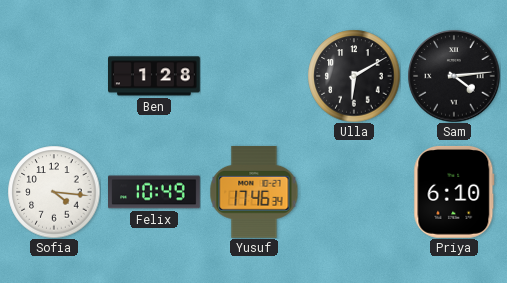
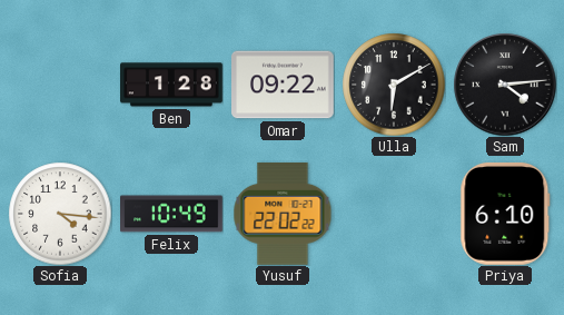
Omar: none -> 09:22 (284, 85)
Yusuf: 17:46 -> 22:02 (283, 214)
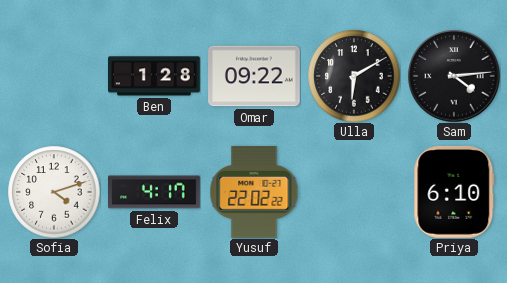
Sofia: 4:16 -> 4:12 (54, 192)
Felix: 10:49 -> 4:17 (155, 192)
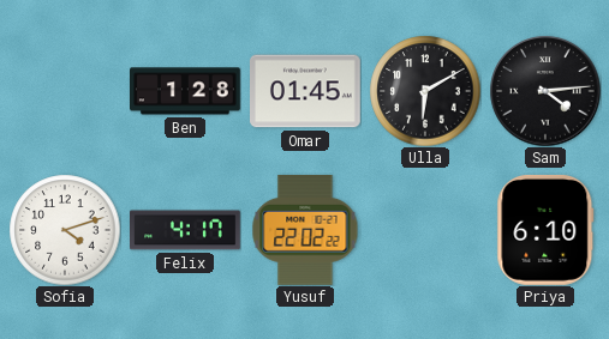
Omar: 09:22 -> 01:45 (306, 91)
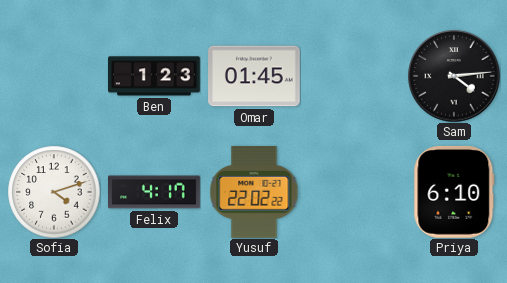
Ben: 1:28 -> 1:23 (155, 76)
Ulla: 6:10 -> none (425, 91)
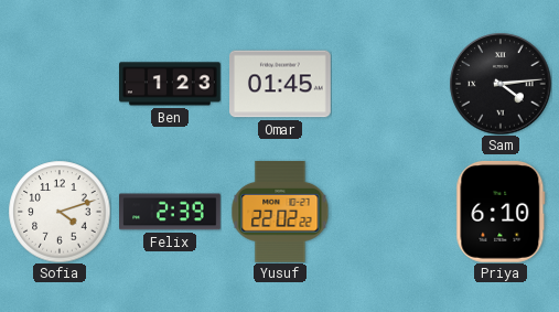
Felix: 4:17 -> 2:39 (171, 212)
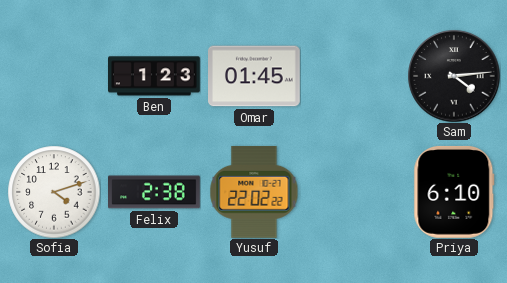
Felix: 2:39 -> 2:38 (155, 192)
